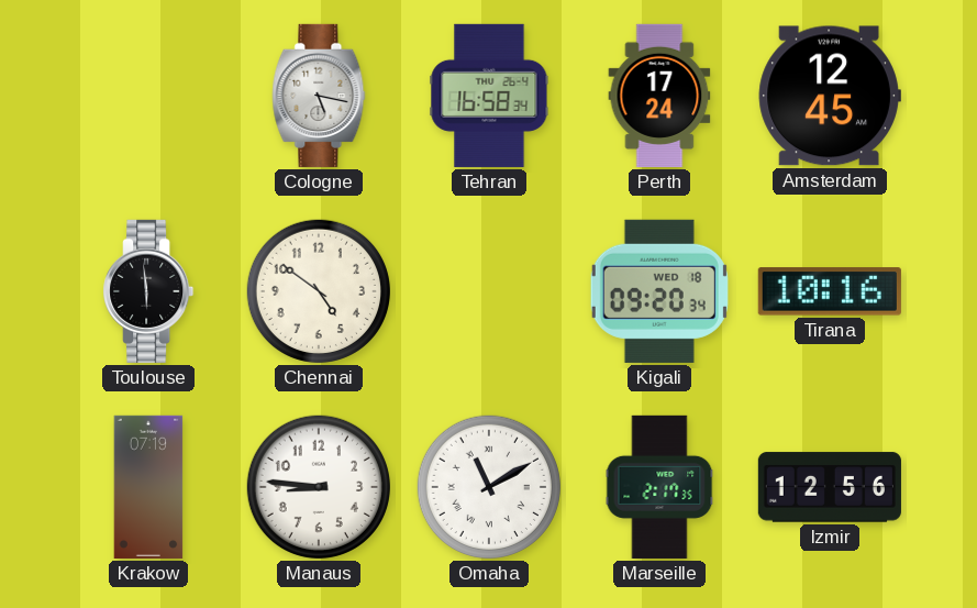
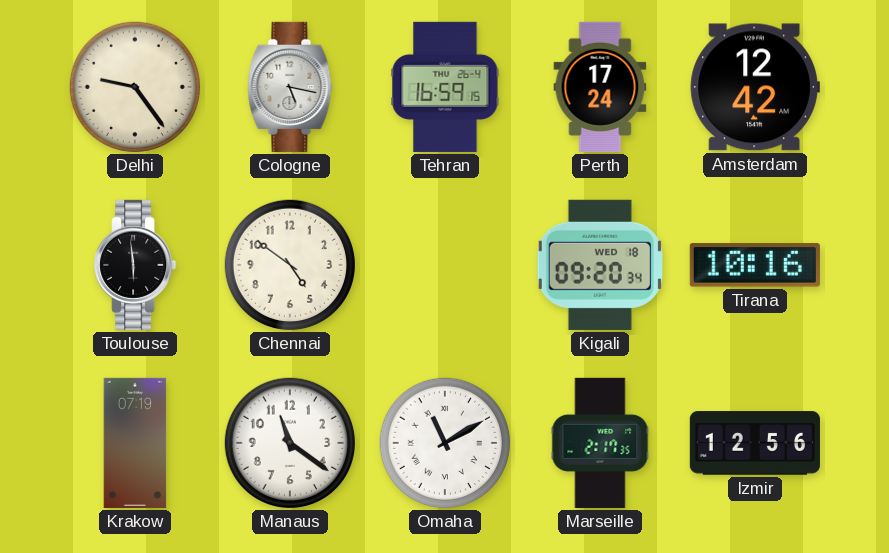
Delhi: none -> 9:24 (135, 87)
Tehran: 16:58 -> 16:59 (445, 87)
Amsterdam: 12:45 -> 12:42 (755, 87)
Manaus: 8:46 -> 11:21 (290, 443)
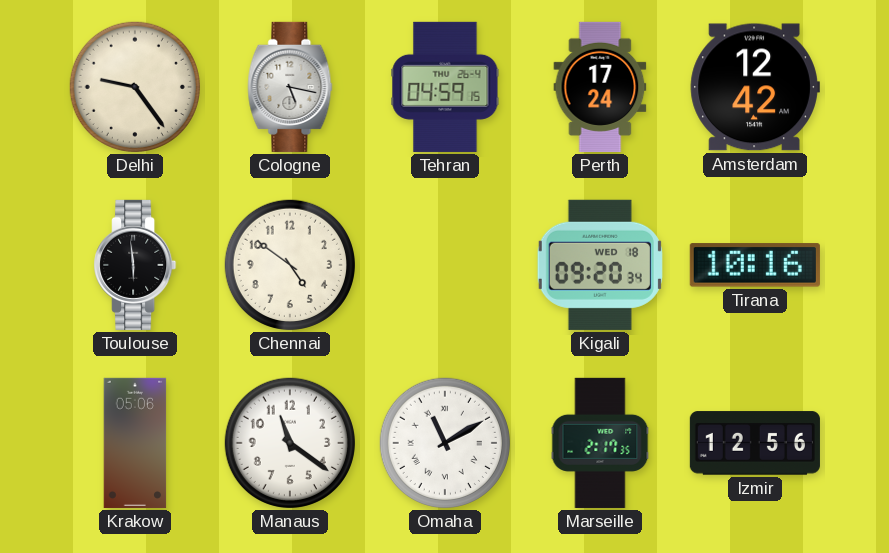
Tehran: 16:59 -> 04:59 (445, 87)
Krakow: 07:19 -> 05:06 (135, 443)
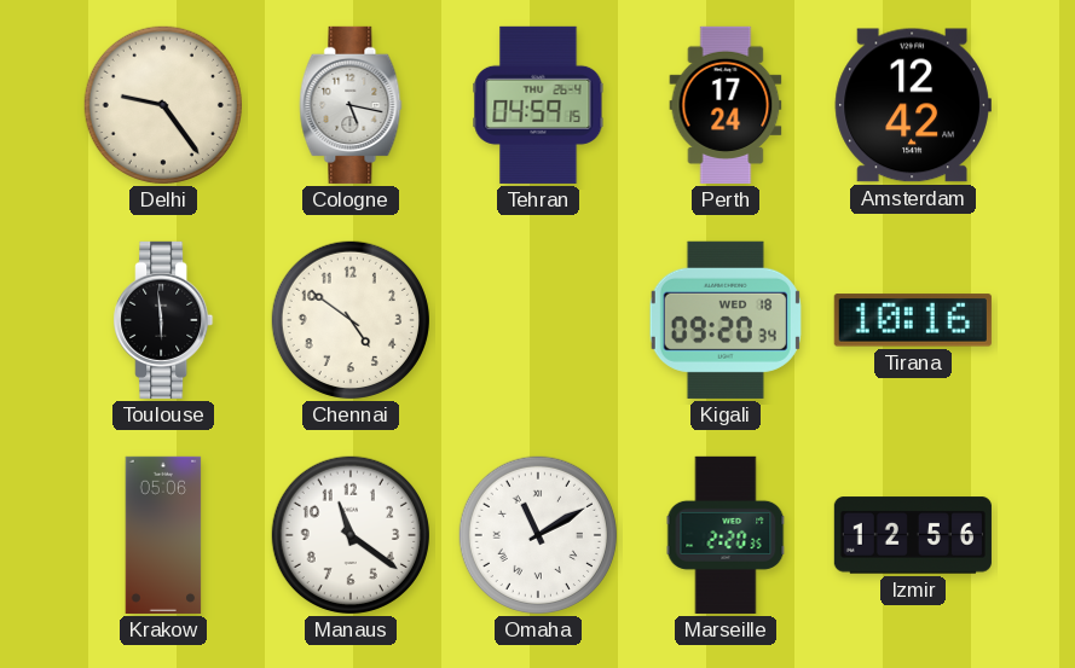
Marseille: 2:17 -> 2:20 (726, 535)
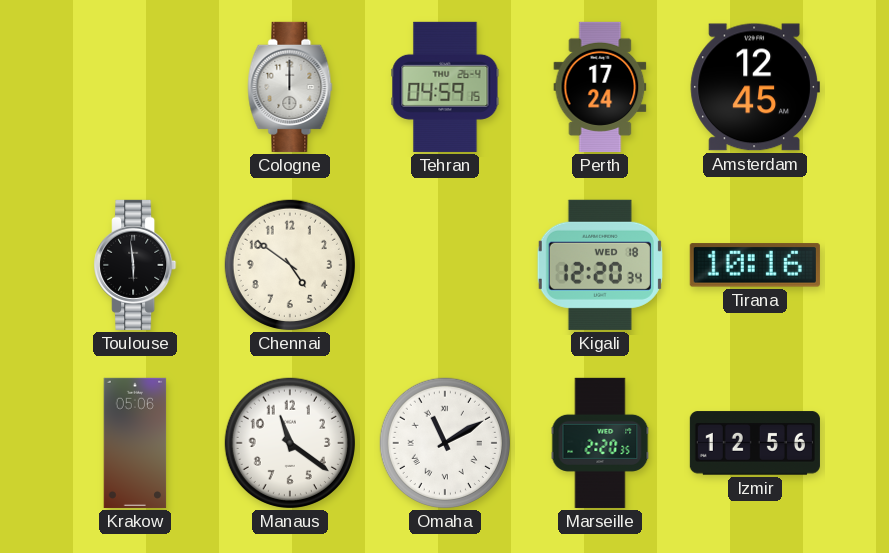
Delhi: 9:24 -> none (163, 105)
Cologne: 5:17 -> 12:00 (290, 87)
Amsterdam: 12:42 -> 12:45 (755, 87)
Kigali: 09:20 -> 12:20 (600, 265)
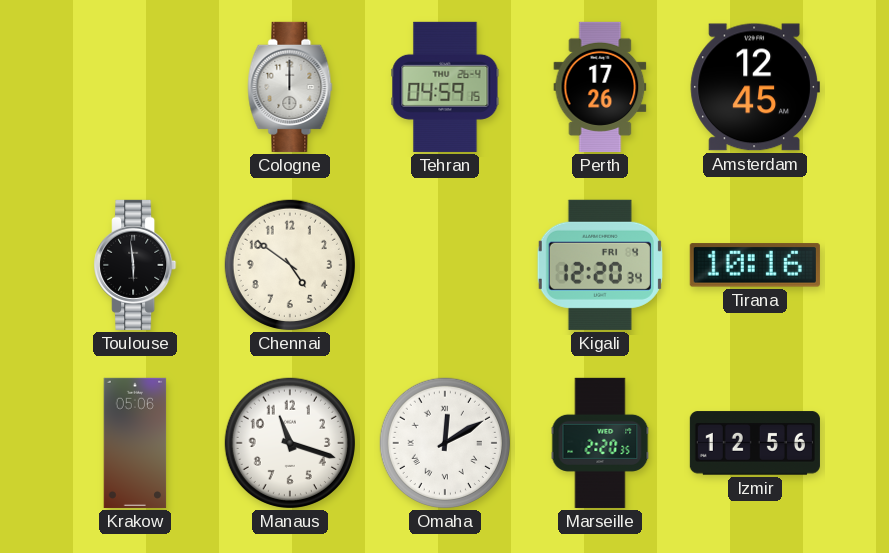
Perth: 17:24 -> 17:26 (600, 87)
Kigali date: WED 18 -> FRI 4 (600, 265)
Manaus: 11:21 -> 11:18 (290, 443)
Omaha: 11:10 -> 12:10 (445, 443)
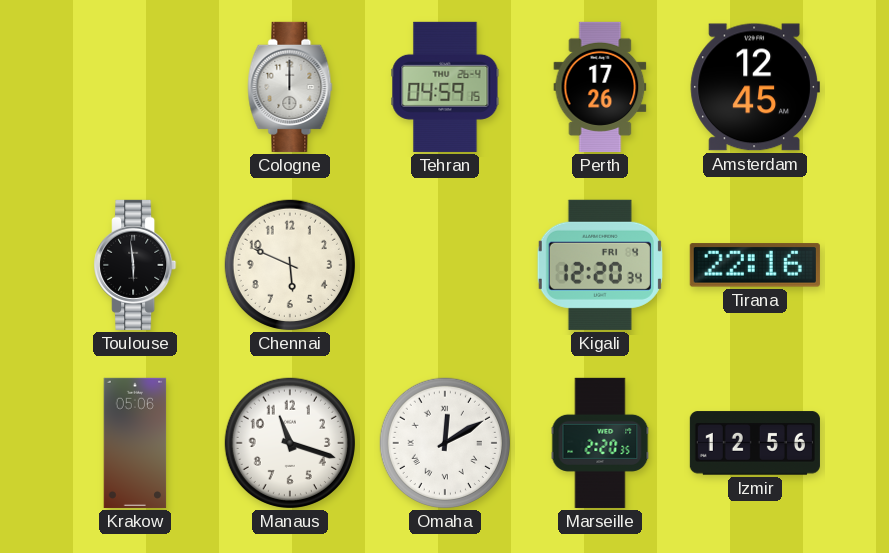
Chennai: 4:51 -> 5:49 (290, 265)
Tirana: 10:16 -> 22:16 (755, 265)
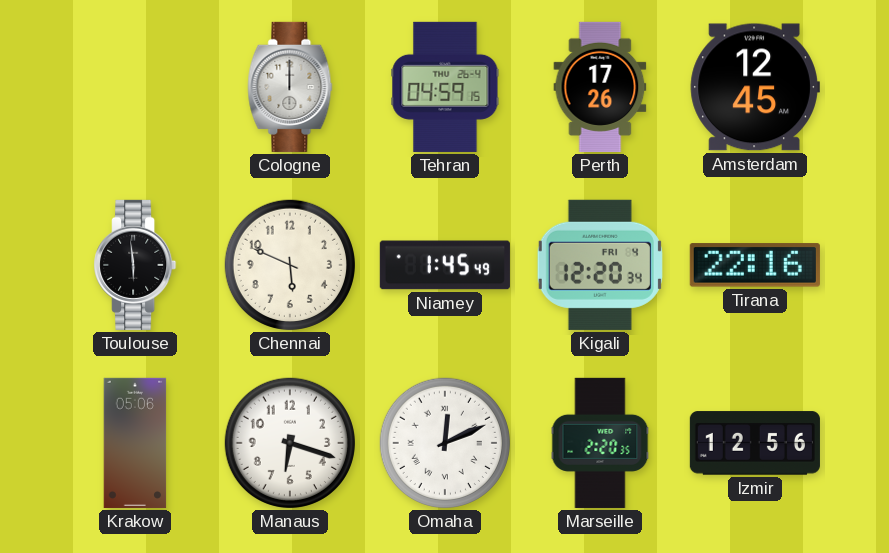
Niamey: none -> 1:45 (445, 265)
Manaus: 11:18 -> 6:18 (290, 443)
Omaha: 12:10 -> 12:11 (445, 443)
